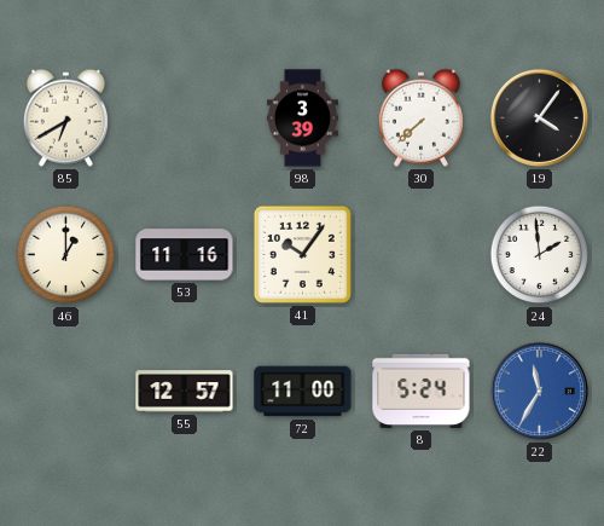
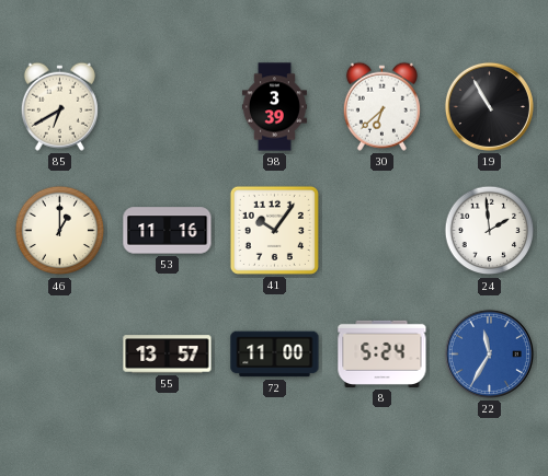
30: 7:38 -> 6:38 (381, 106)
19: 4:06 -> 10:55 (489, 106)
55: 12:57 -> 13:57 (168, 355)
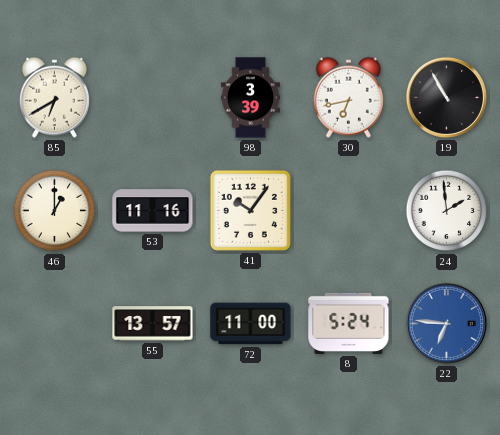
30: 6:38 -> 6:43 (348, 97)
22: 11:35 -> 6:46 (446, 323)
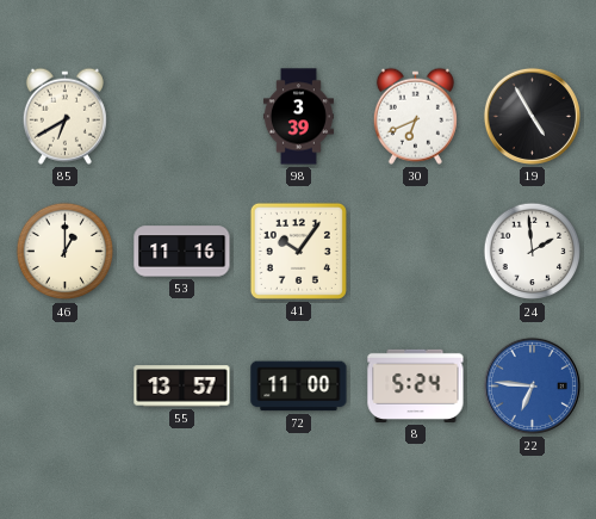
30: 6:43 -> 6:41 (415, 116)
19: 10:55 -> 4:55 (532, 116)
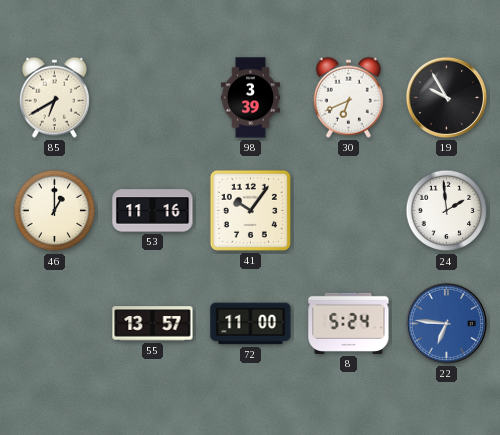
19: 4:55 -> 9:55 (446, 97)
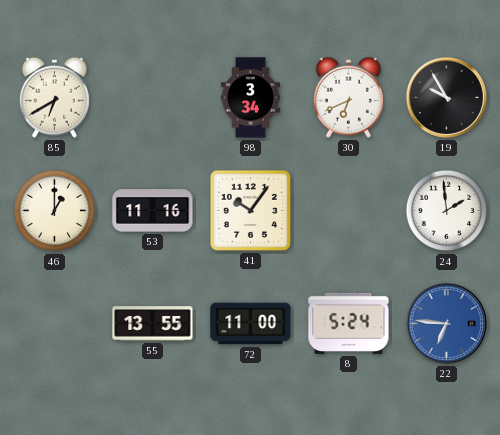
98: 3:39 -> 3:34 (250, 98)
55: 13:57 -> 13:55 (153, 324)
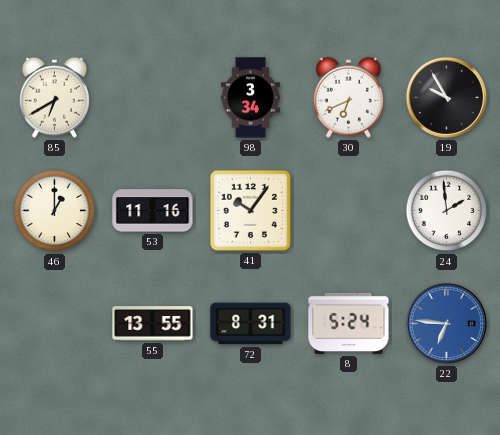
72: 11:00 -> 8:31 (251, 324)
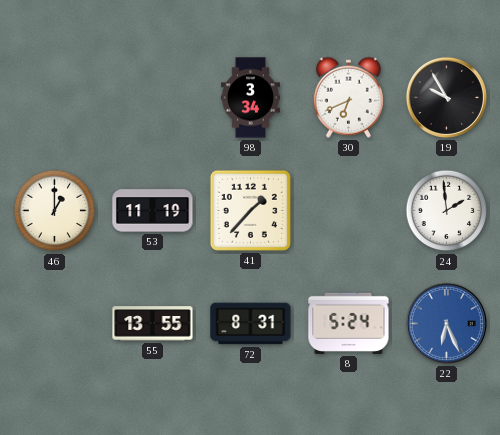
85: 6:40 -> none (54, 97)
53: 11:16 -> 11:19 (153, 211)
41: 10:06 -> 1:37 (250, 210)
22: 6:46 -> 6:26 (446, 323)
